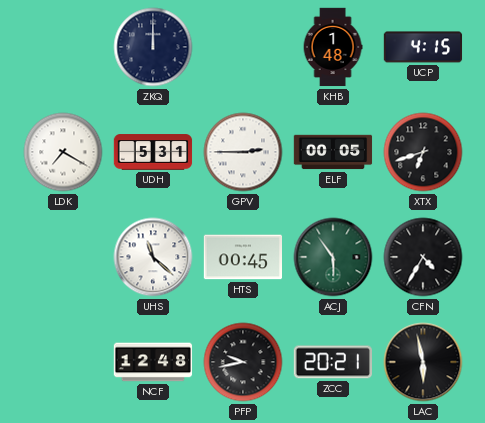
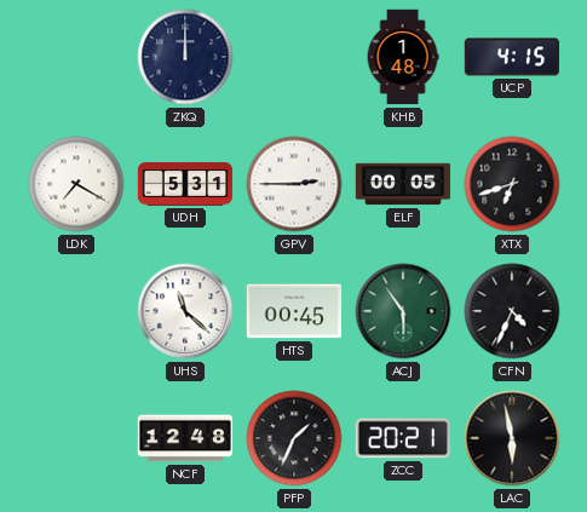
CFN: 4:35 -> 4:34 (512, 311)
PFP: 9:43 -> 1:34 (294, 438)
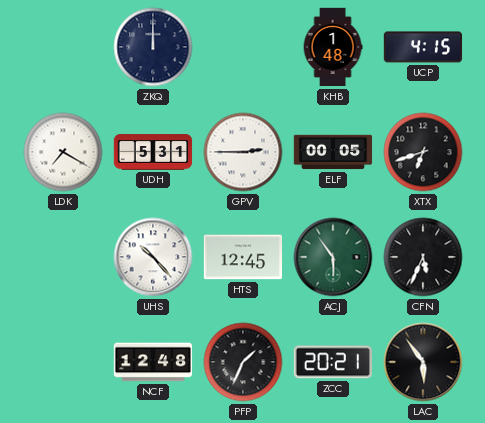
UHS: 11:22 -> 10:23 (153, 257)
HTS: 00:45 -> 12:45 (243, 257)
CFN: 4:34 -> 5:34 (423, 257)
LAC: 5:58 -> 5:54 (423, 362)
